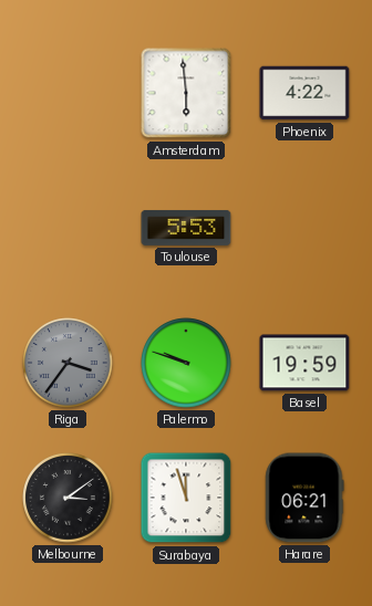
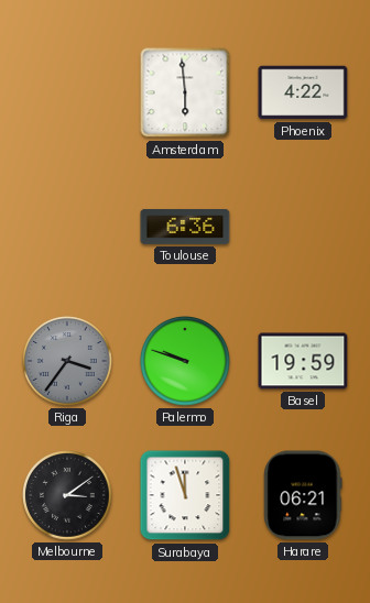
Toulouse: 5:53 -> 6:36 (185, 227)
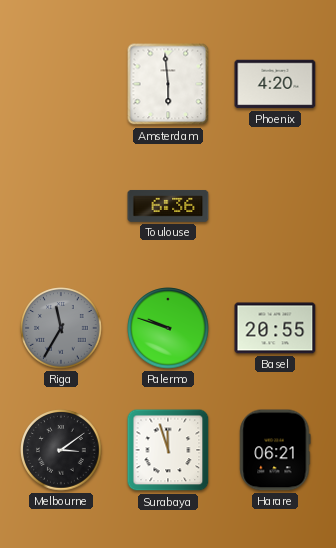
Phoenix: 4:22 -> 4:20 (275, 84)
Riga: 3:36 -> 11:35 (61, 328)
Basel: 19:59 -> 20:55 (275, 328)
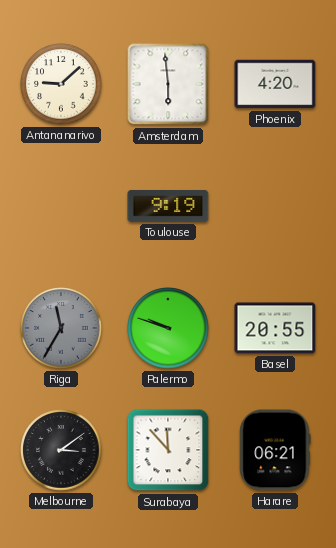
Antananarivo: none -> 9:08 (61, 84)
Toulouse: 6:36 -> 9:19 (168, 206)
Surabaya: 11:57 -> 11:53 (168, 450)
